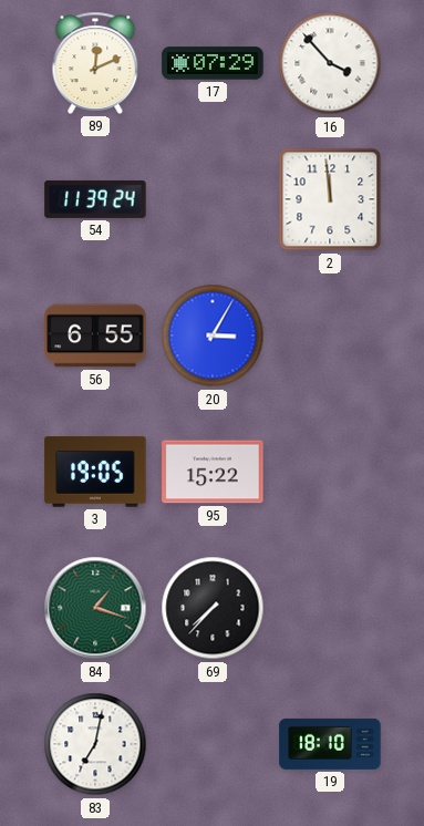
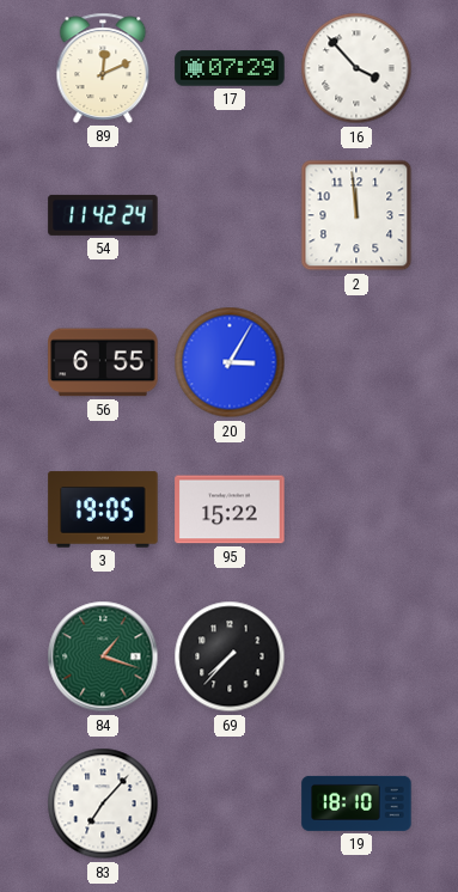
54: 11:39 -> 11:42 (103, 215)
83: 7:02 -> 7:07 (103, 804)
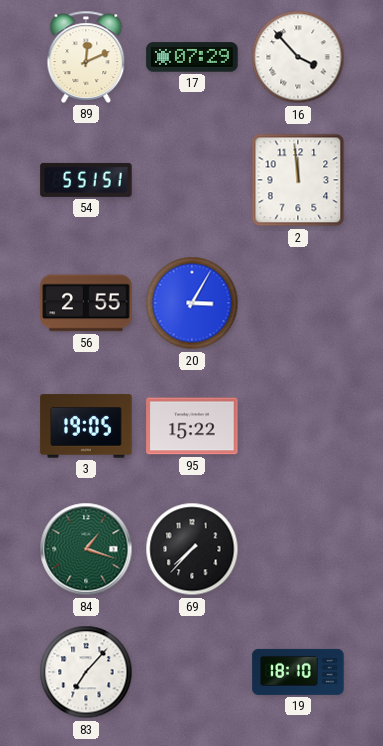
54: 11:42 -> 5:51 (86, 180)
56: 6:55 -> 2:55 (86, 303)
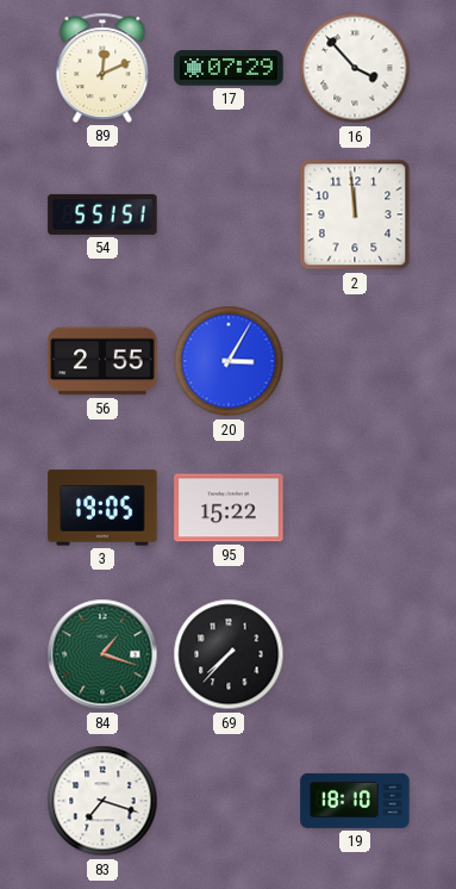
83: 7:07 -> 7:18 (102, 801)
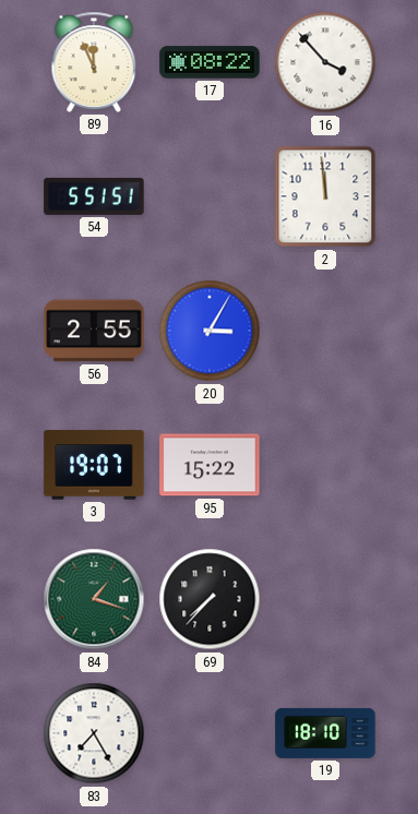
89: 12:11 -> 11:56 (94, 62)
17: 07:29 -> 08:22 (210, 62)
3: 19:05 -> 19:07 (94, 465)
83: 7:18 -> 7:25 (94, 733)
